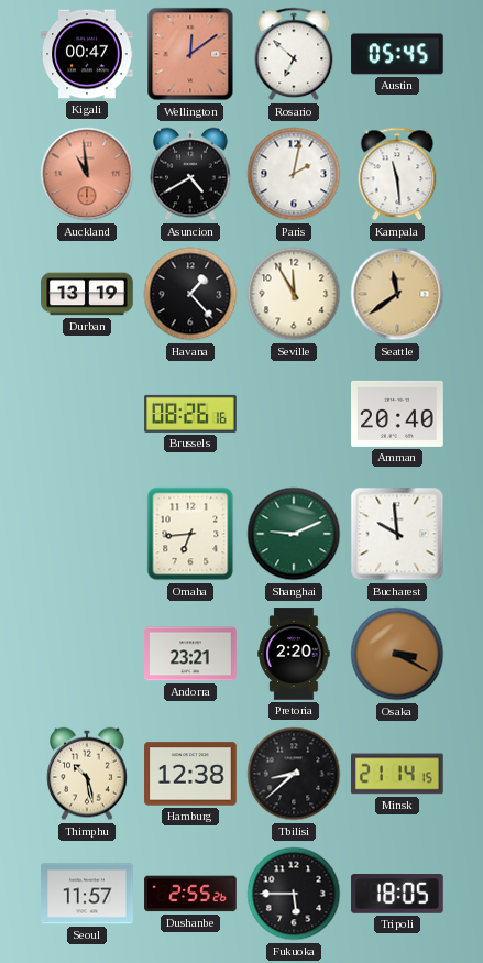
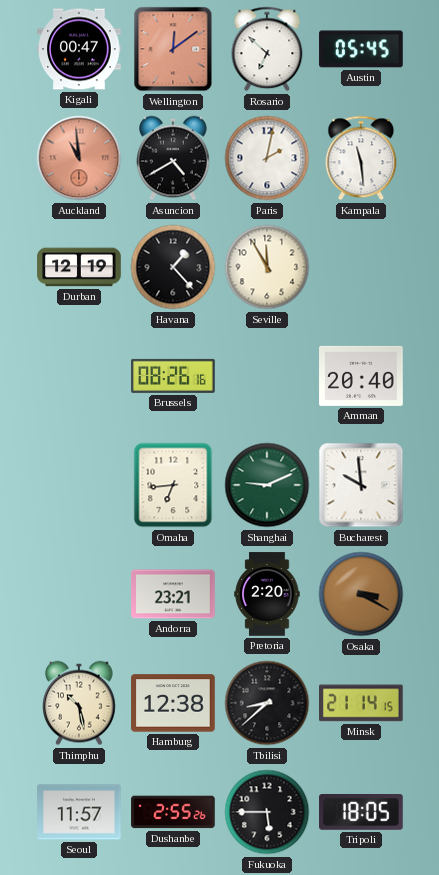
Durban: 13:19 -> 12:19 (79, 267)
Seattle: 11:39 -> none (397, 294)
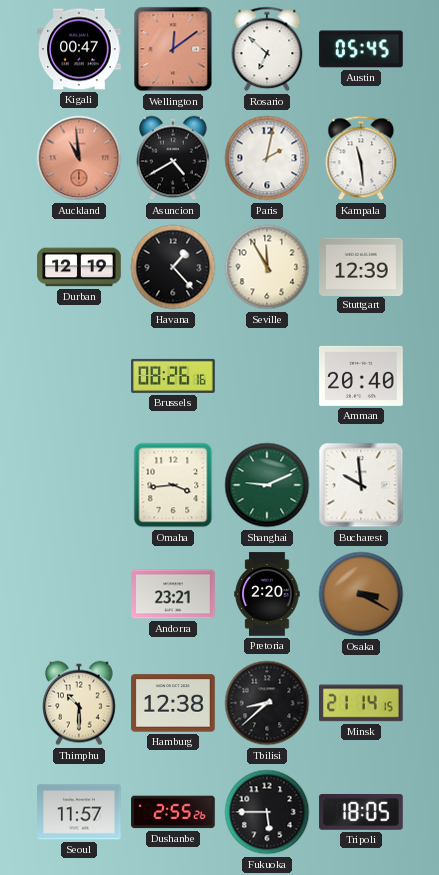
Stuttgart: none -> 12:39 (361, 266)
Omaha: 6:44 -> 3:44 (173, 485)
Thimphu: 10:28 -> 10:30 (79, 703)
